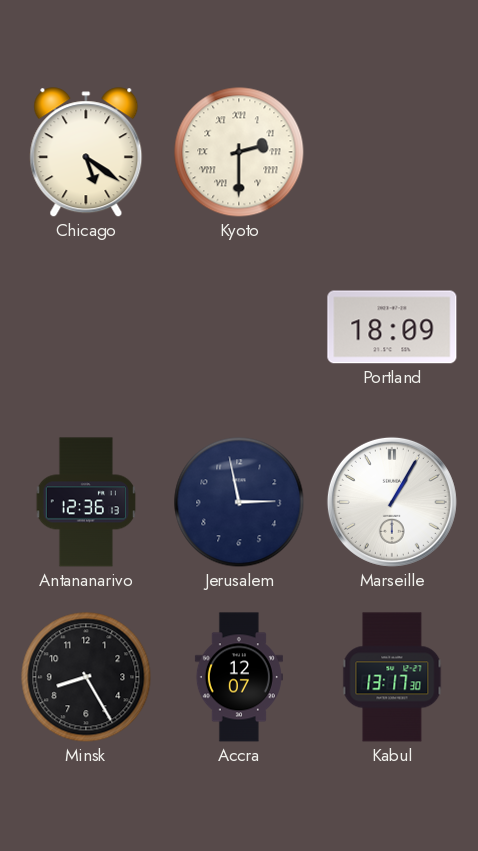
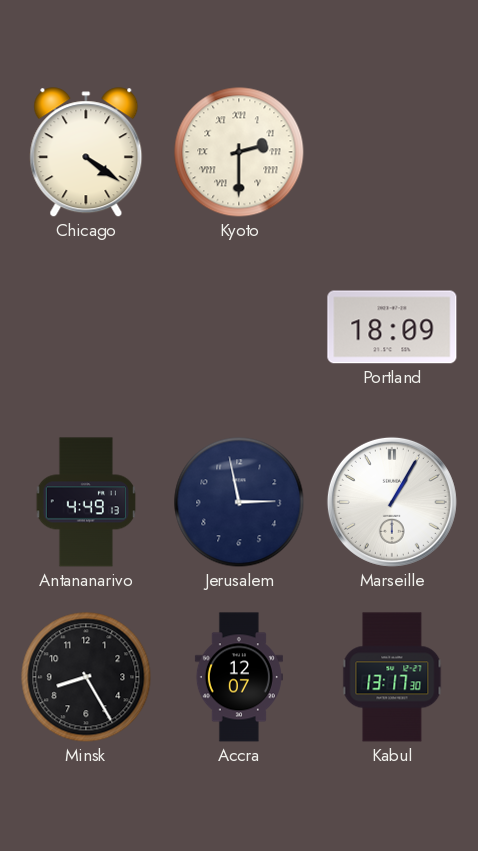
Chicago: 5:21 -> 4:21 (86, 153)
Antananarivo: 12:36 -> 4:49 (85, 502)
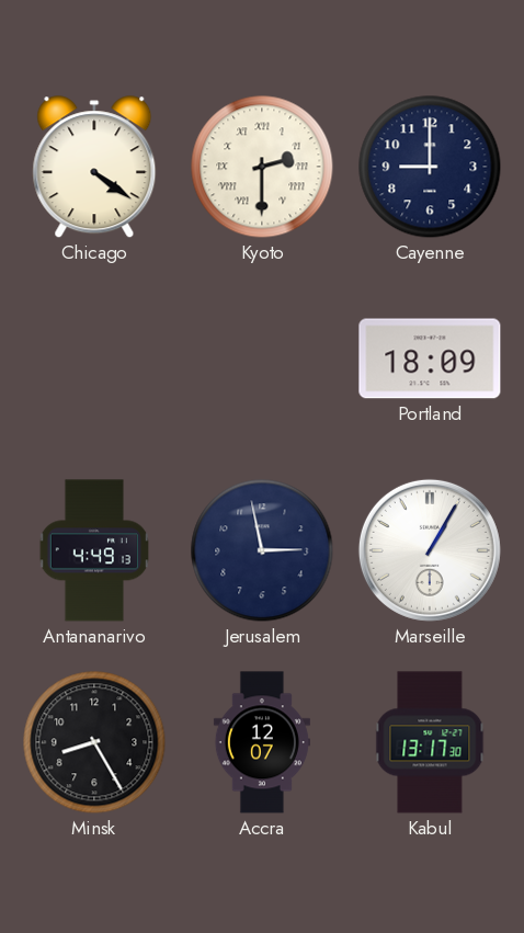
Cayenne: none -> 9:00 (430, 167)
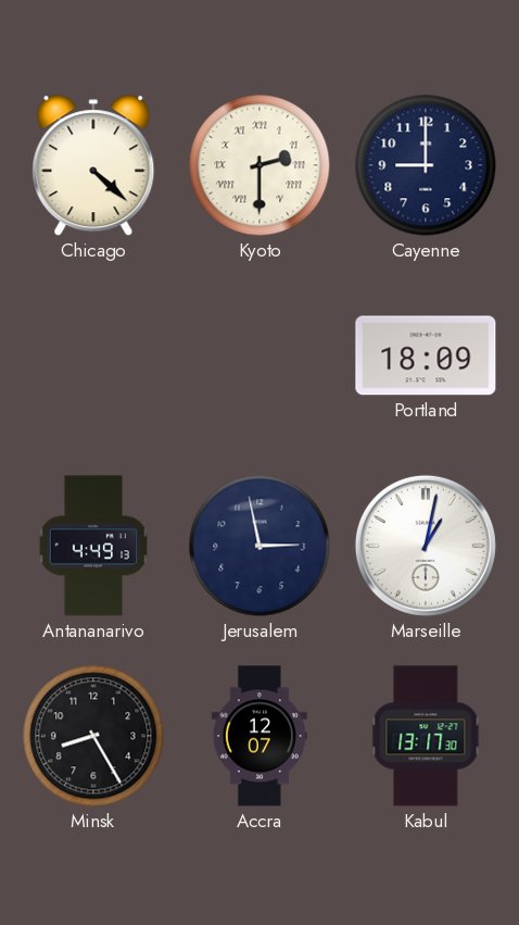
Chicago: 4:21 -> 4:22 (93, 166)
Marseille: 1:05 -> 1:02 (426, 546)
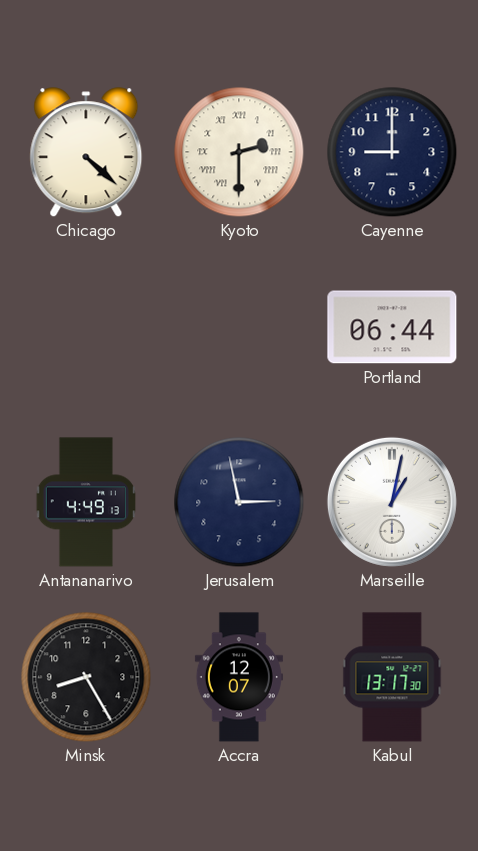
Portland: 18:09 -> 06:44 (392, 327)
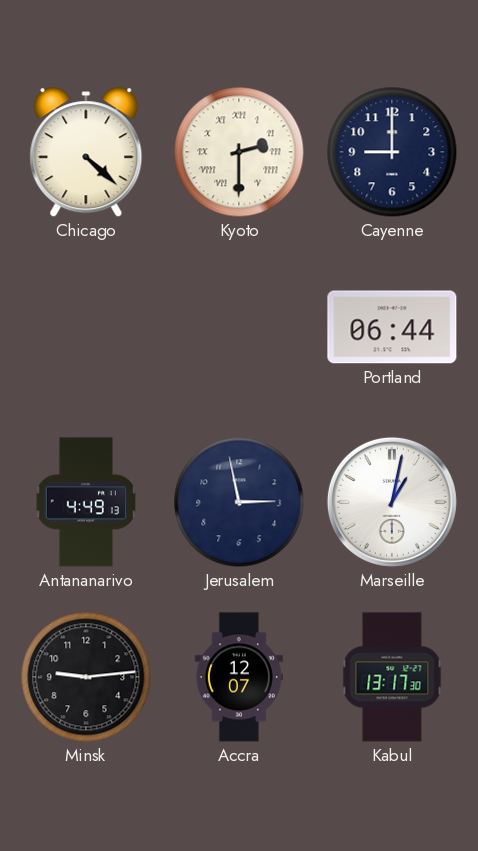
Minsk: 8:25 -> 9:14 (86, 677)
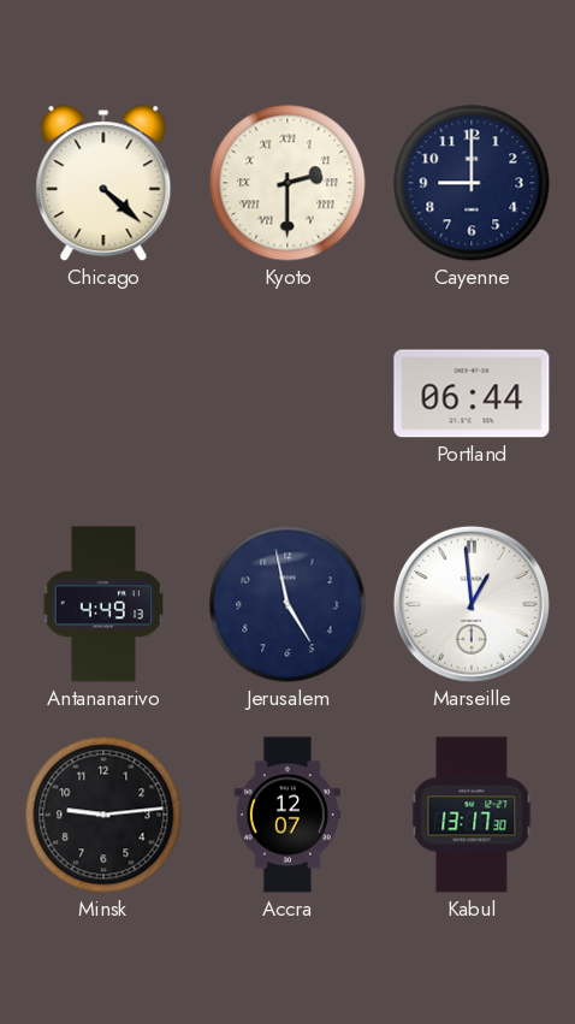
Jerusalem: 2:58 -> 4:58 (287, 604)
Marseille: 1:02 -> 12:59 (472, 604)
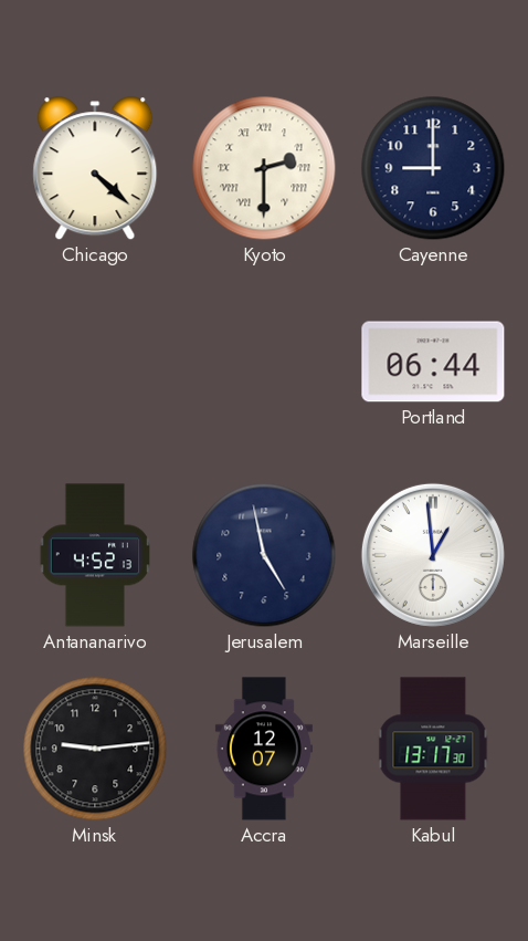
Antananarivo: 4:49 -> 4:52 (94, 555)
